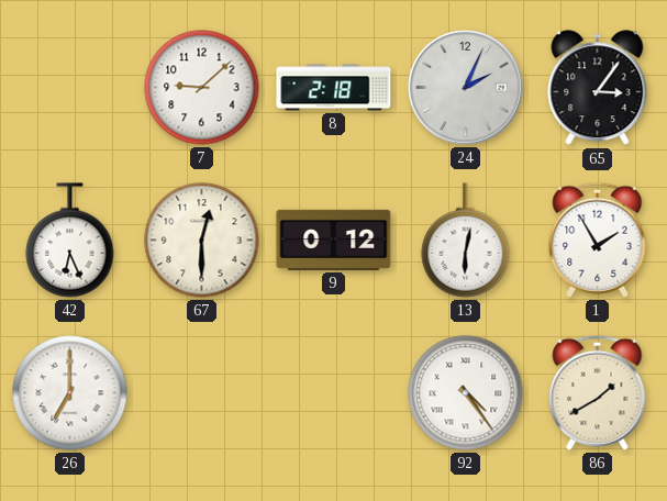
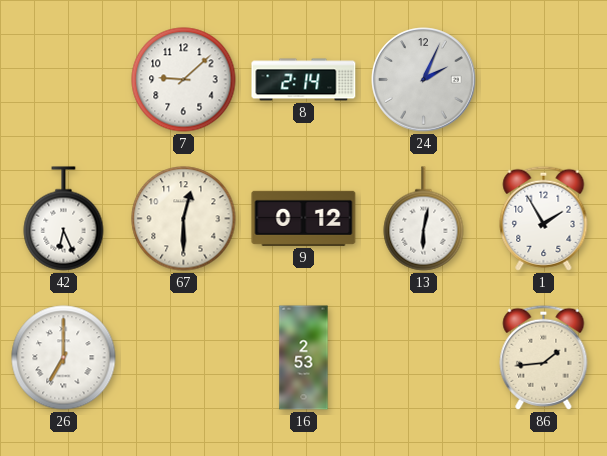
8: 2:18 -> 2:14 (304, 80)
65: 3:06 -> none (598, 88)
16: none -> 2:53 (304, 358)
92: 4:24 -> none (466, 393)
86: 1:40 -> 1:44 (544, 357)
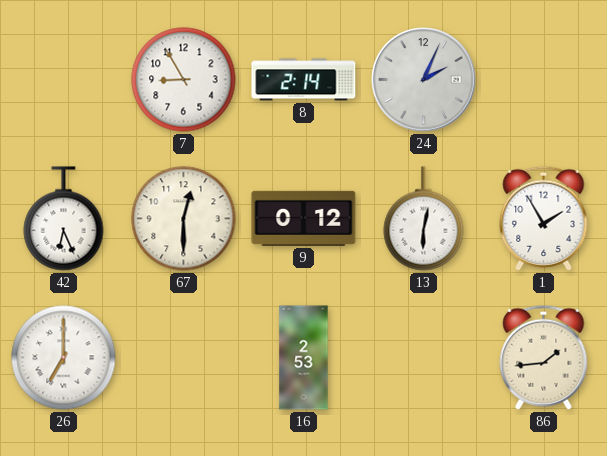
7: 9:08 -> 8:55 (184, 80)
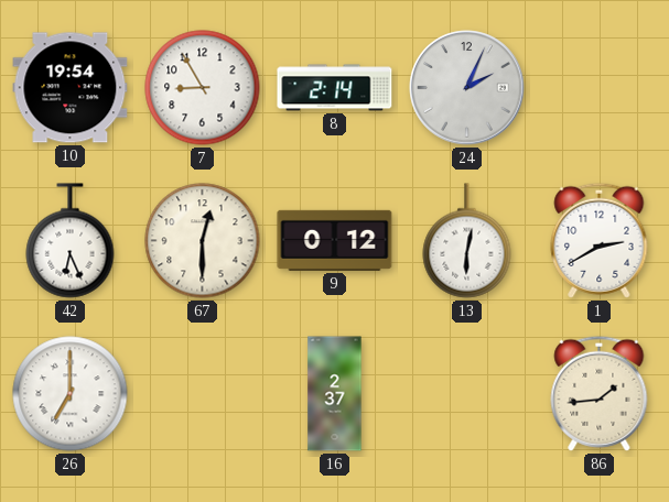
10: none -> 19:54 (71, 88)
1: 1:55 -> 2:40 (600, 240)
16: 2:53 -> 2:37 (335, 394)
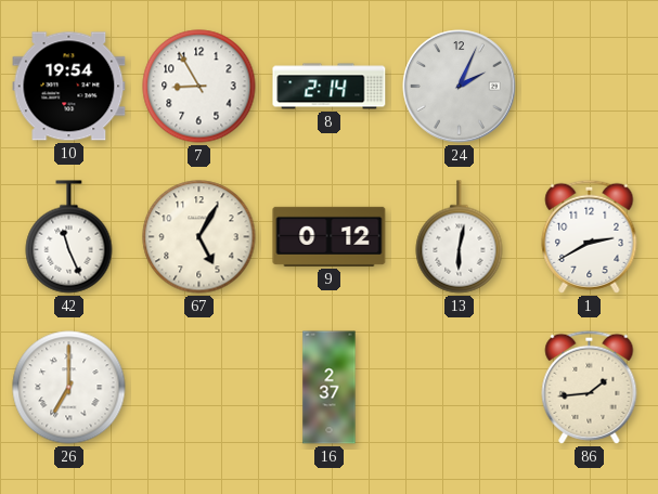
42: 6:26 -> 11:26 (69, 237)
67: 12:30 -> 5:05 (199, 237)
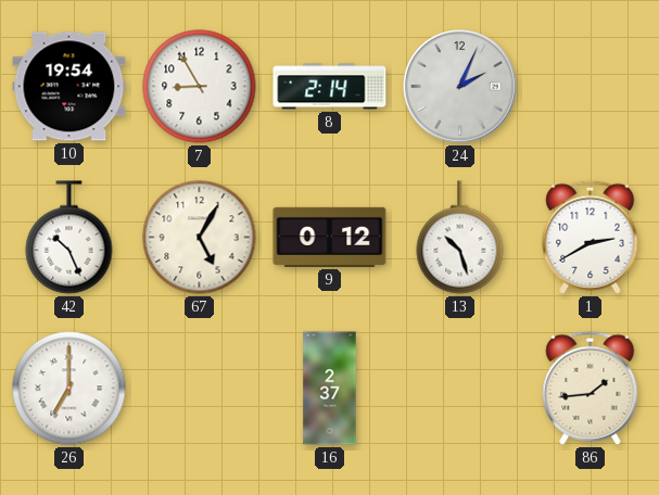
42: 11:26 -> 10:26 (69, 238)
13: 6:02 -> 10:27 (460, 238)
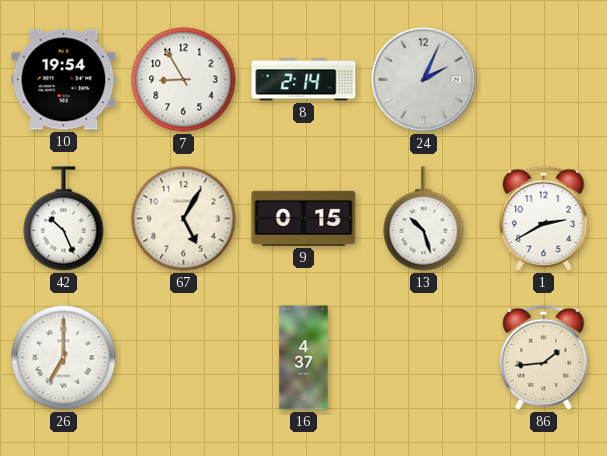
9: 0:12 -> 0:15 (304, 218)
16: 2:37 -> 4:37 (304, 358)
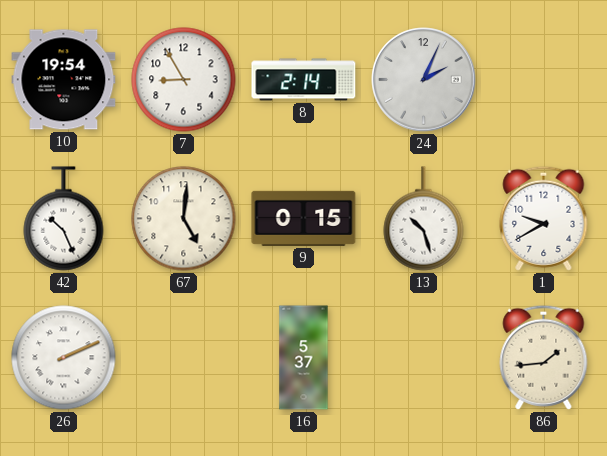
67: 5:05 -> 5:01 (184, 219)
1: 2:40 -> 9:40 (544, 218)
26: 7:00 -> 2:11 (64, 358)
16: 4:37 -> 5:37 (304, 358)
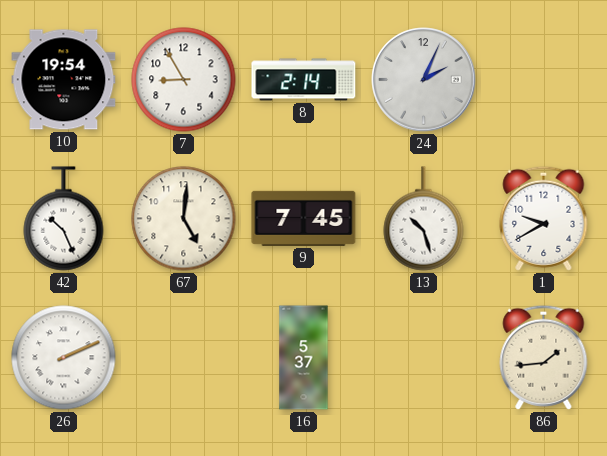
9: 0:15 -> 7:45 (304, 218)
